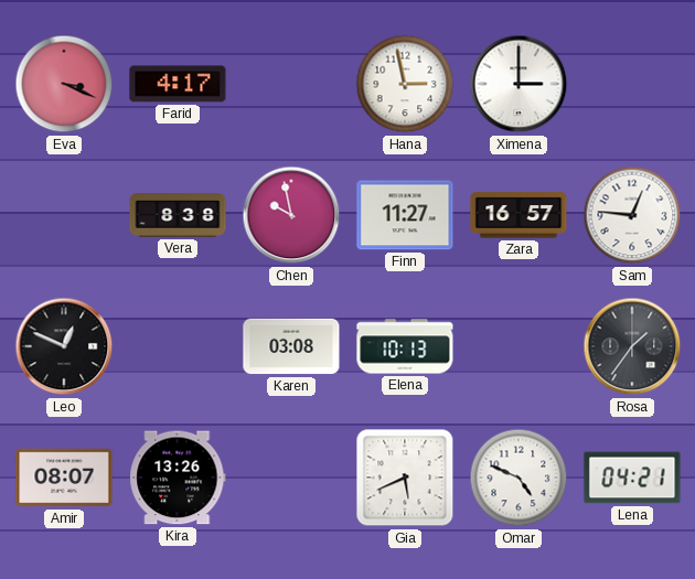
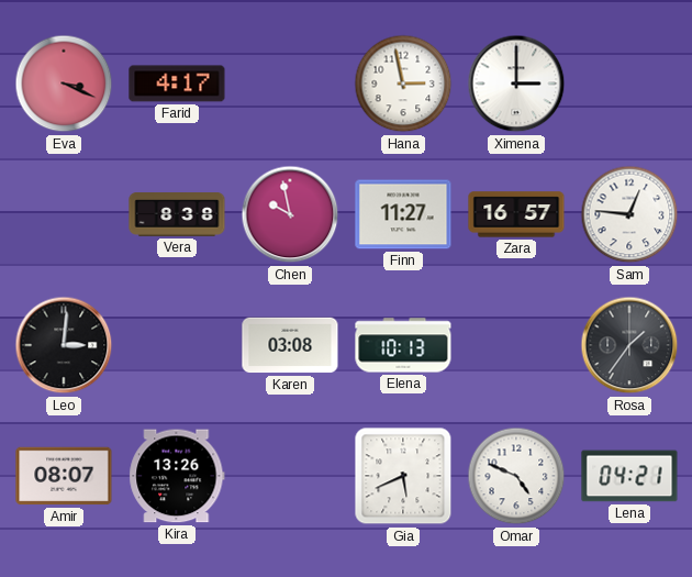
Leo: 12:49 -> 3:01 (64, 345)
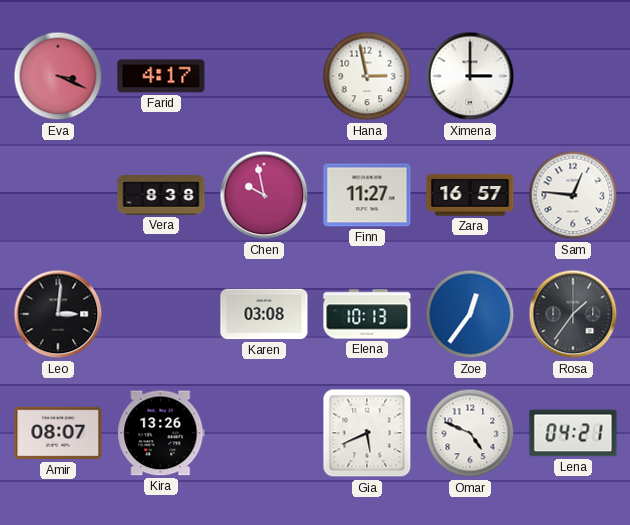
Zoe: none -> 12:36 (470, 314)
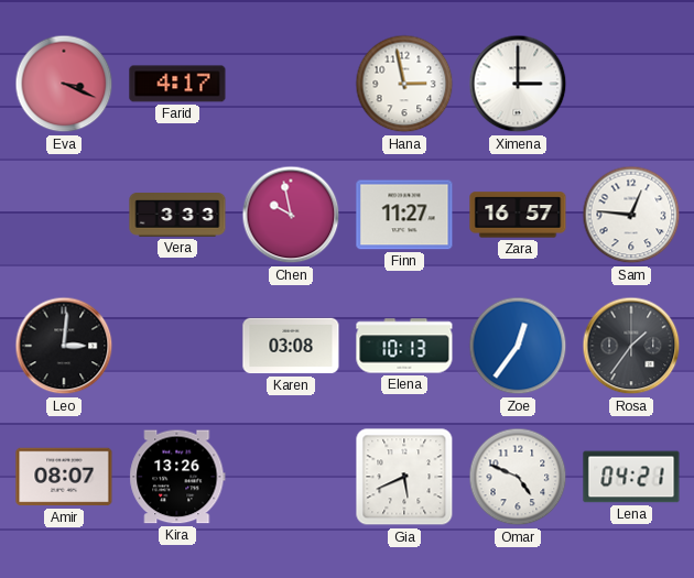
Vera: 8:38 -> 3:33 (177, 216)
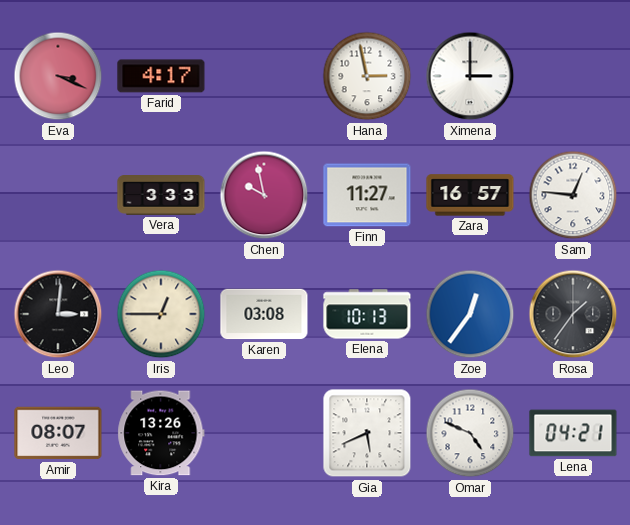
Iris: none -> 12:45 (161, 314)
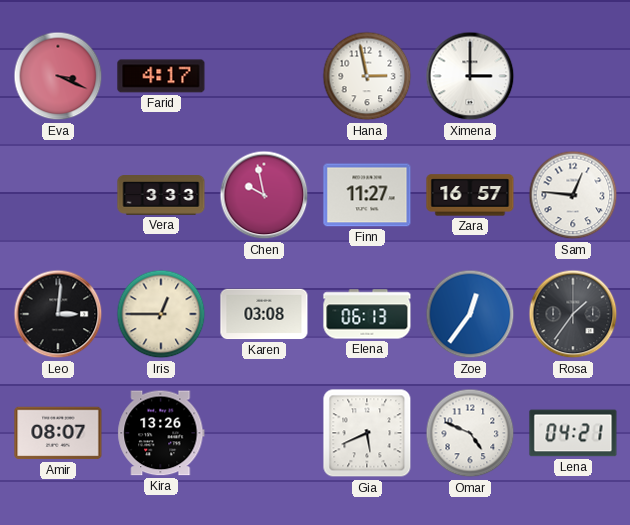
Elena: 10:13 -> 06:13 (367, 314)
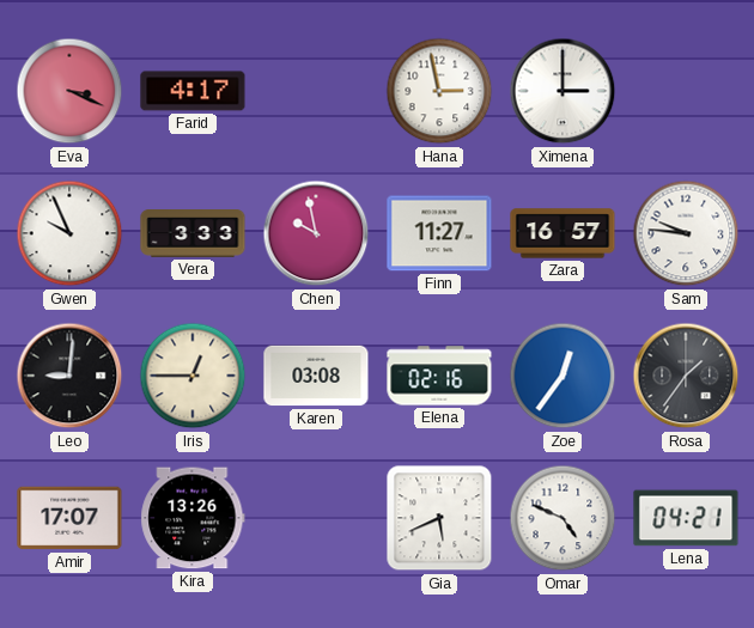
Gwen: none -> 9:56 (69, 233)
Sam: 12:46 -> 9:46 (686, 233)
Leo: 3:01 -> 9:01 (69, 376)
Elena: 06:13 -> 02:16 (439, 376)
Amir: 08:07 -> 17:07 (69, 518)
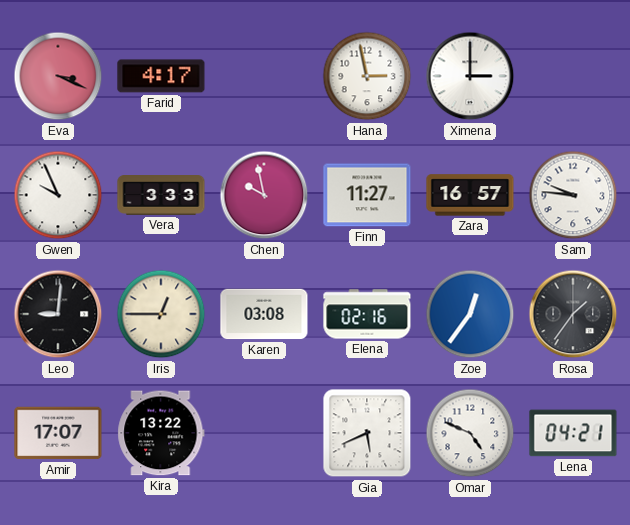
Kira: 13:26 -> 13:22 (161, 433)
